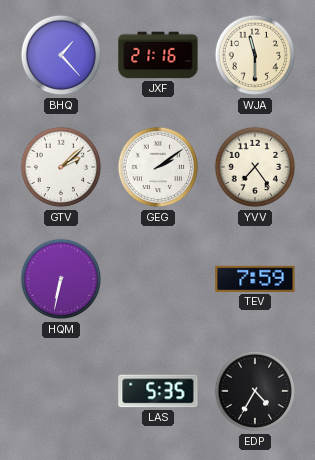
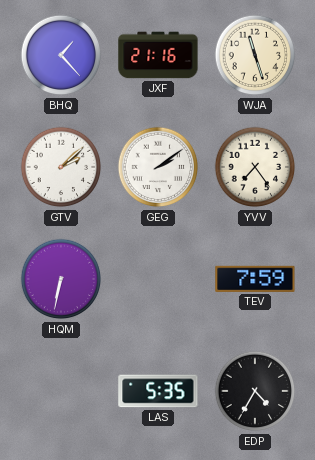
WJA: 11:30 -> 11:27 (255, 55)
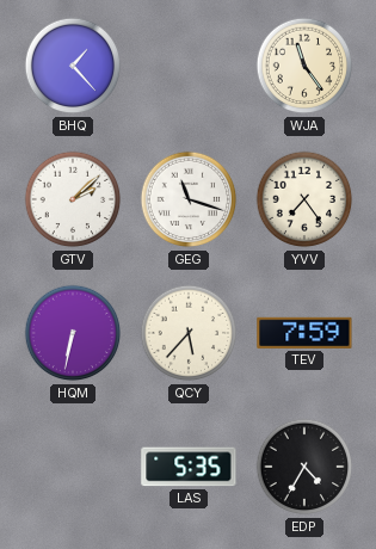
JXF: 21:16 -> none (158, 55)
WJA: 11:27 -> 11:24 (304, 66)
GEG: 2:09 -> 11:18 (189, 199)
QCY: none -> 5:37 (189, 333)
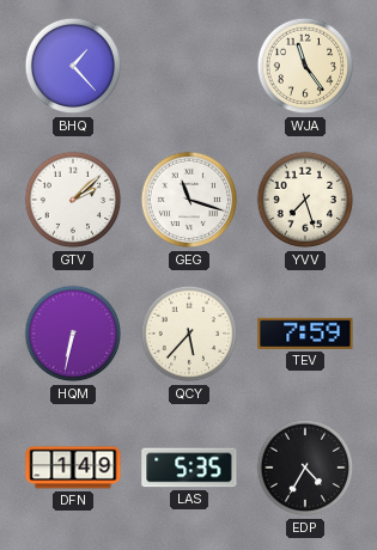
YVV: 7:24 -> 7:27 (305, 200)
DFN: none -> 1:49 (73, 467)
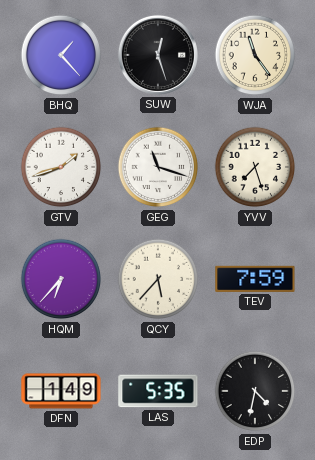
SUW: none -> 12:27 (158, 55)
GTV: 2:08 -> 1:42 (61, 167)
HQM: 6:32 -> 6:37 (61, 279)
EDP: 4:35 -> 4:32 (255, 391)
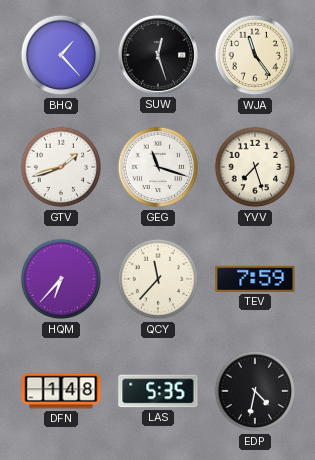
QCY: 5:37 -> 11:37 (158, 279)
DFN: 1:49 -> 1:48 (61, 391)
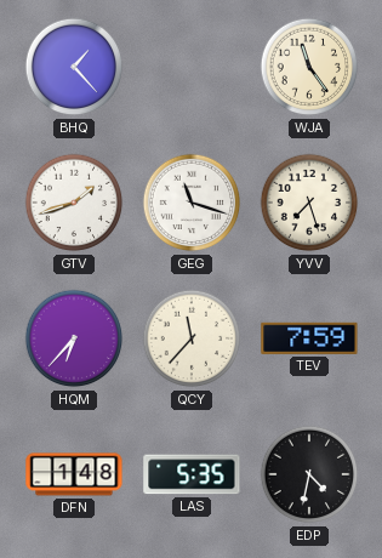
SUW: 12:27 -> none (158, 55)
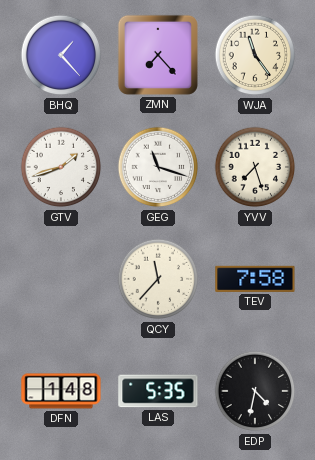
ZMN: none -> 7:23 (158, 55)
HQM: 6:37 -> none (74, 338)
TEV: 7:59 -> 7:58 (255, 279)
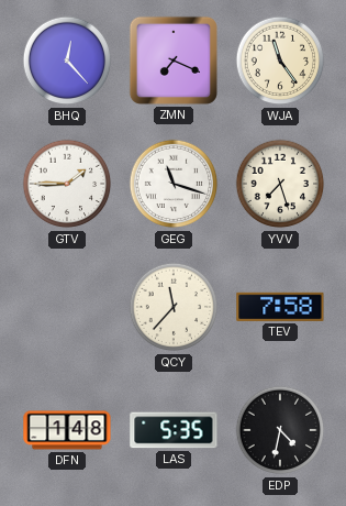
BHQ: 1:23 -> 12:23 (67, 61)
ZMN: 7:23 -> 7:19 (174, 61)
GTV: 1:42 -> 1:45 (67, 184)
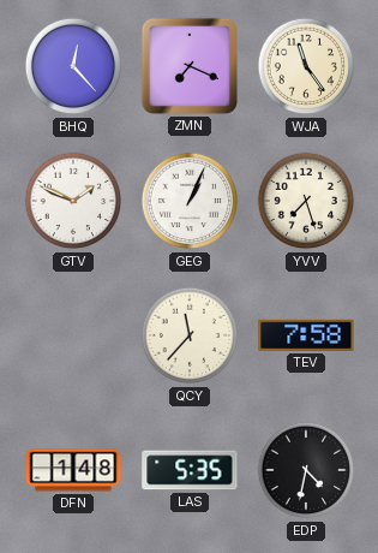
GTV: 1:45 -> 1:49 (73, 201)
GEG: 11:18 -> 1:04 (190, 201)
